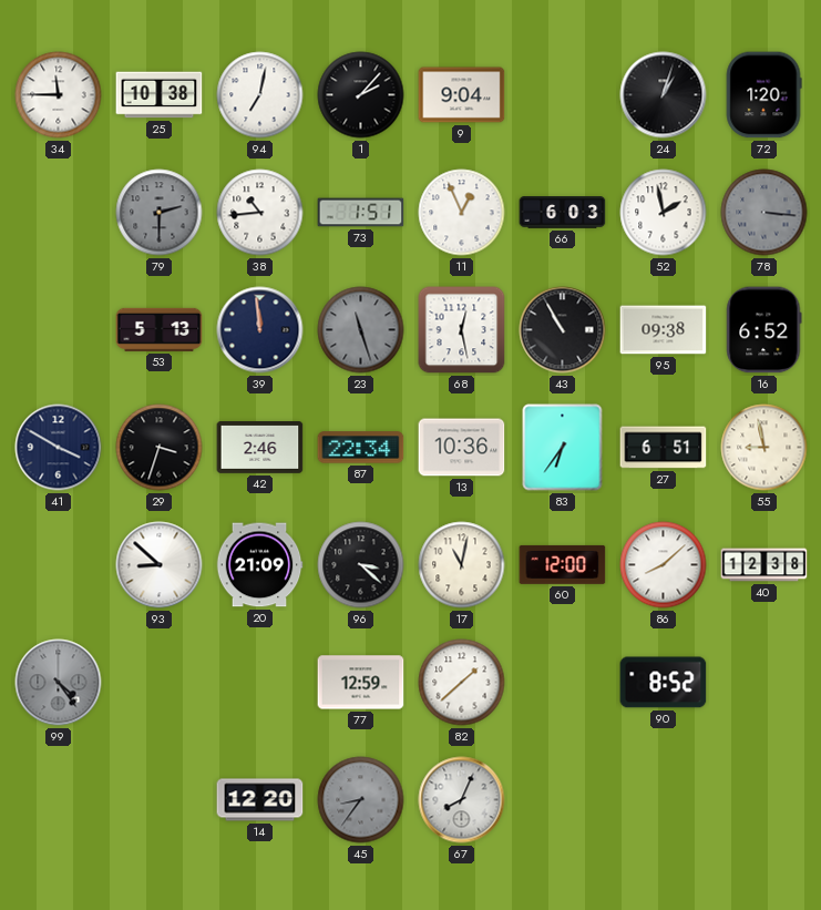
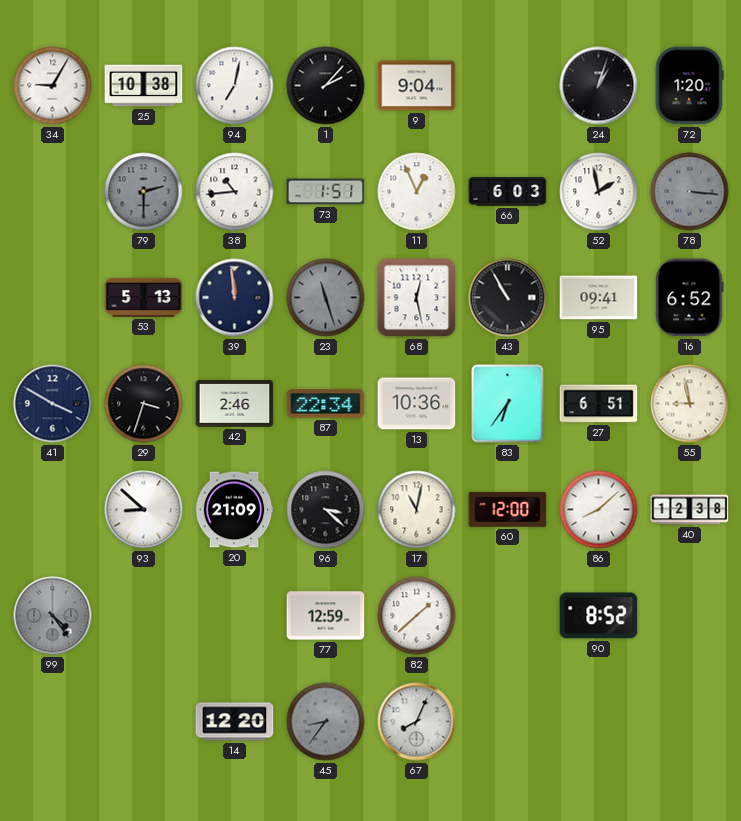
34: 11:45 -> 9:05 (53, 86)
95: 09:38 -> 09:41 (599, 298)
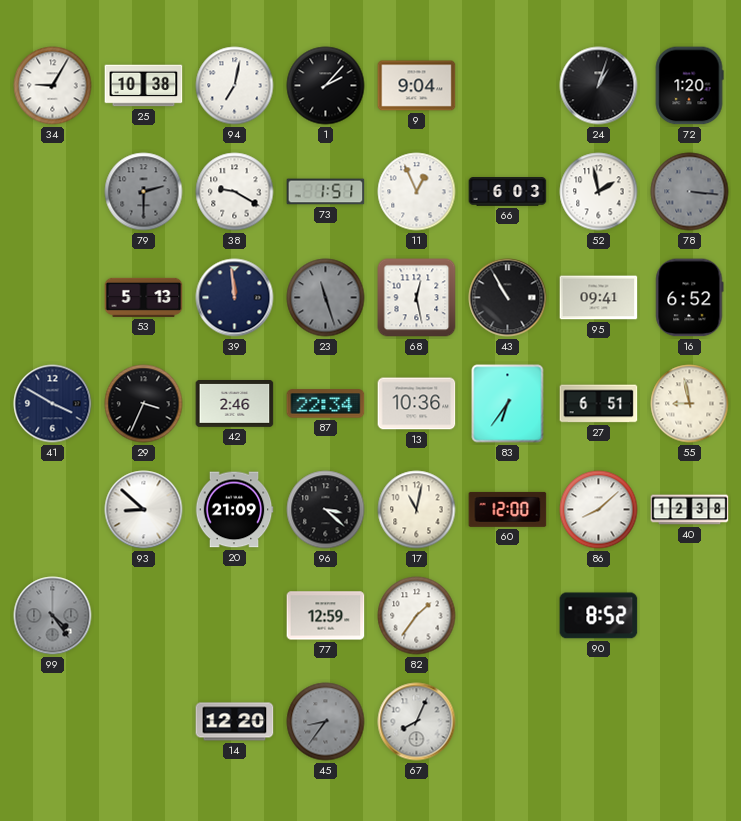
38: 10:44 -> 9:20 (235, 192)
29: 3:33 -> 3:34 (144, 404)
82: 1:38 -> 1:36 (417, 616)
